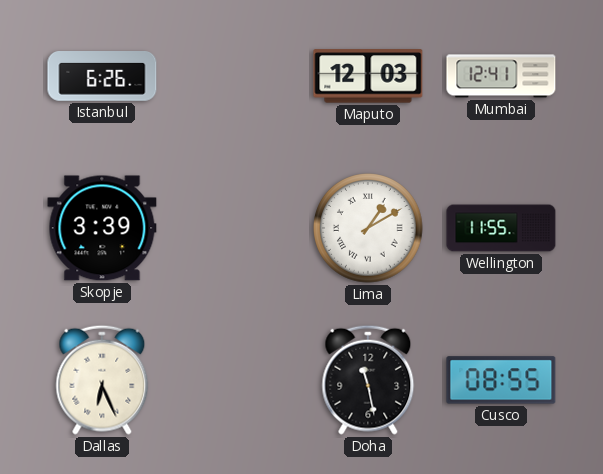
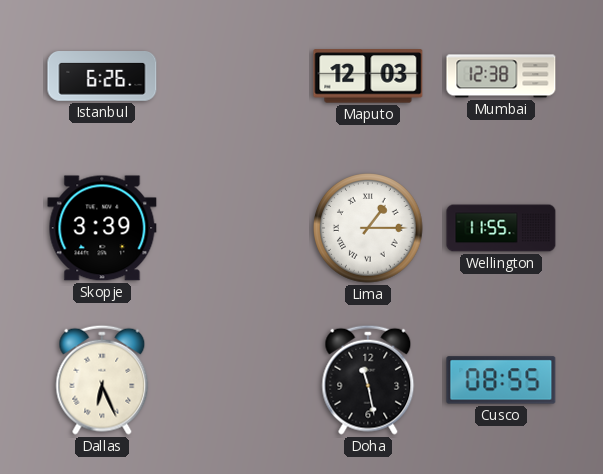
Mumbai: 12:41 -> 12:38 (501, 76)
Lima: 1:10 -> 1:15 (368, 228)
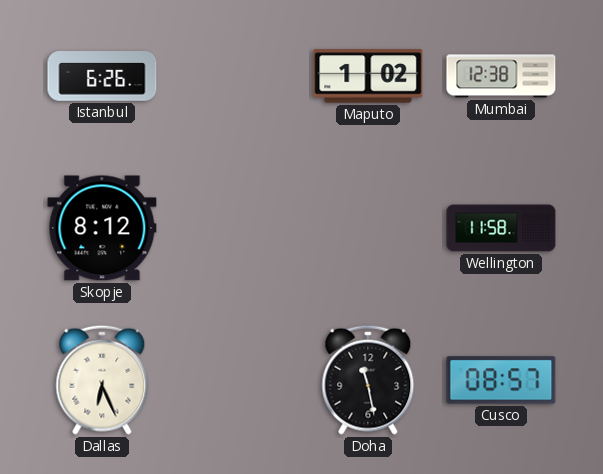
Maputo: 12:03 -> 1:02 (368, 76)
Skopje: 3:39 -> 8:12 (102, 228)
Lima: 1:15 -> none (368, 228)
Wellington: 11:55 -> 11:58 (501, 228)
Cusco: 08:55 -> 08:57 (501, 380)
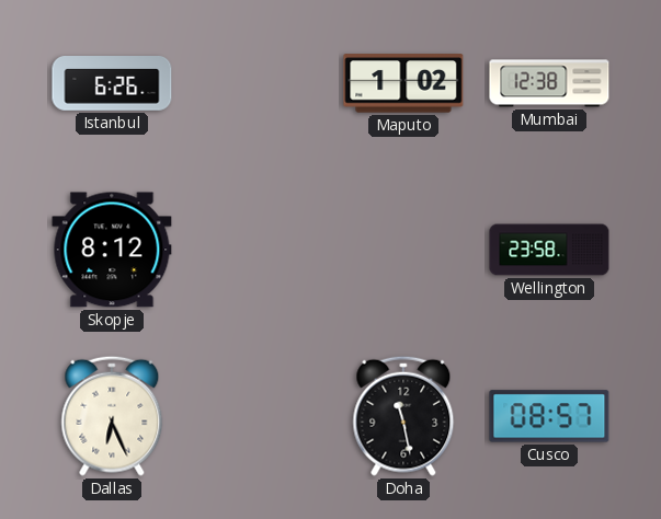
Wellington: 11:58 -> 23:58 (549, 250)
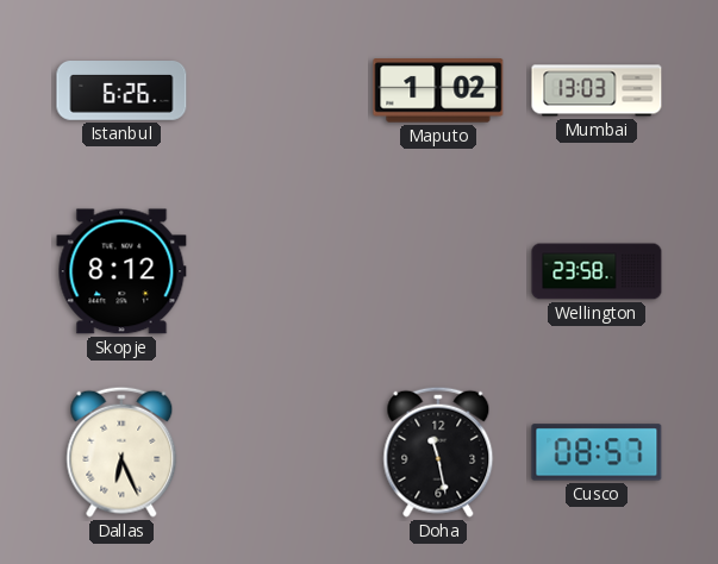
Mumbai: 12:38 -> 13:03 (597, 90)
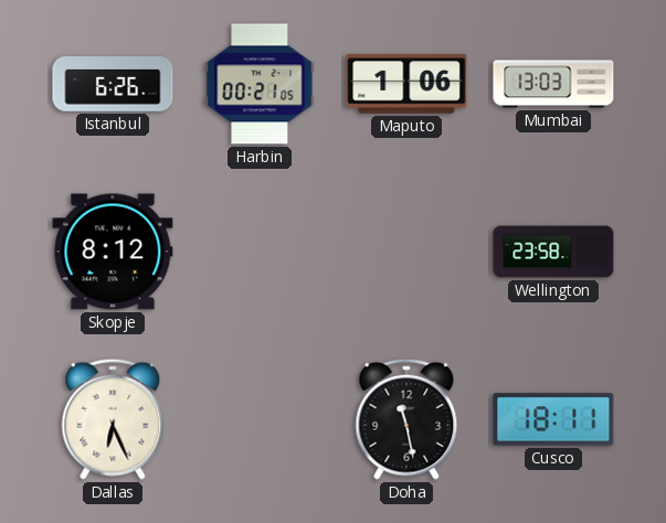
Harbin: none -> 00:21 (260, 84)
Maputo: 1:02 -> 1:06 (406, 84)
Cusco: 08:57 -> 18:11 (553, 419)
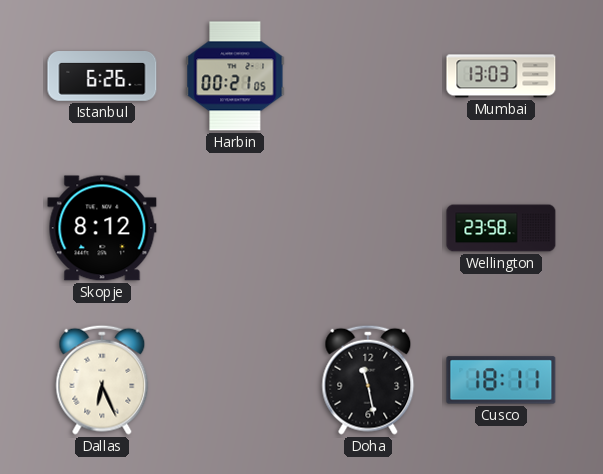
Maputo: 1:06 -> none (406, 84)
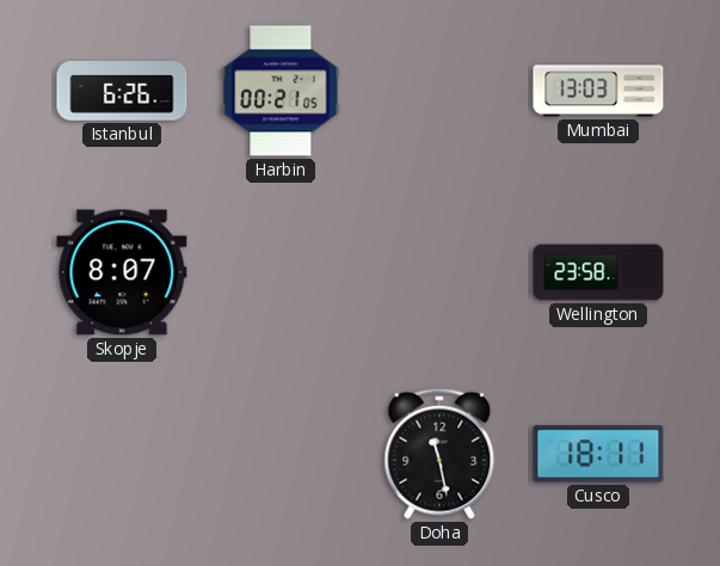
Skopje: 8:12 -> 8:07 (122, 272)
Dallas: 6:26 -> none (102, 380)
